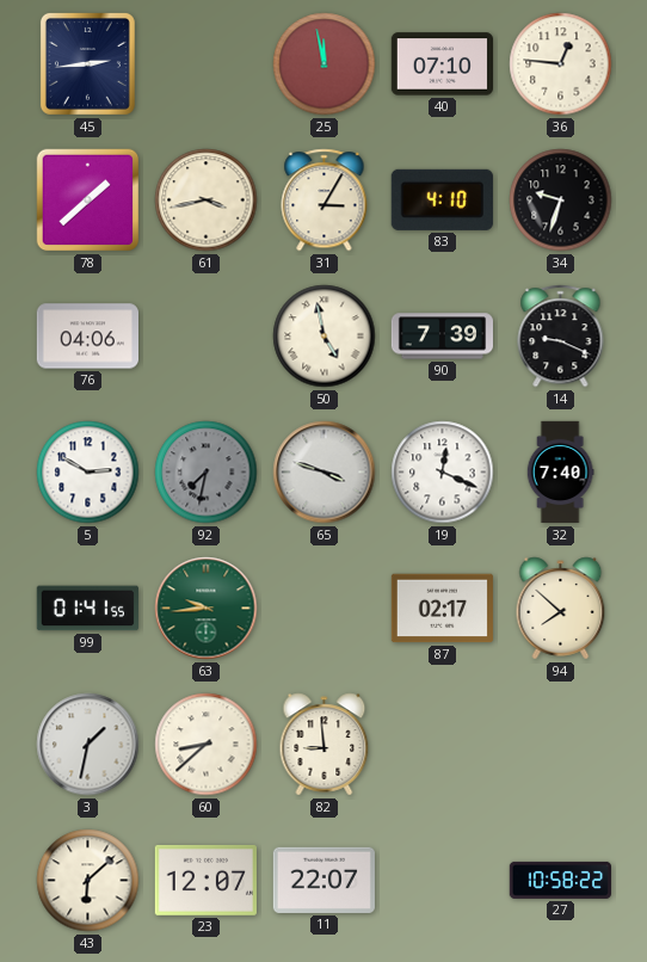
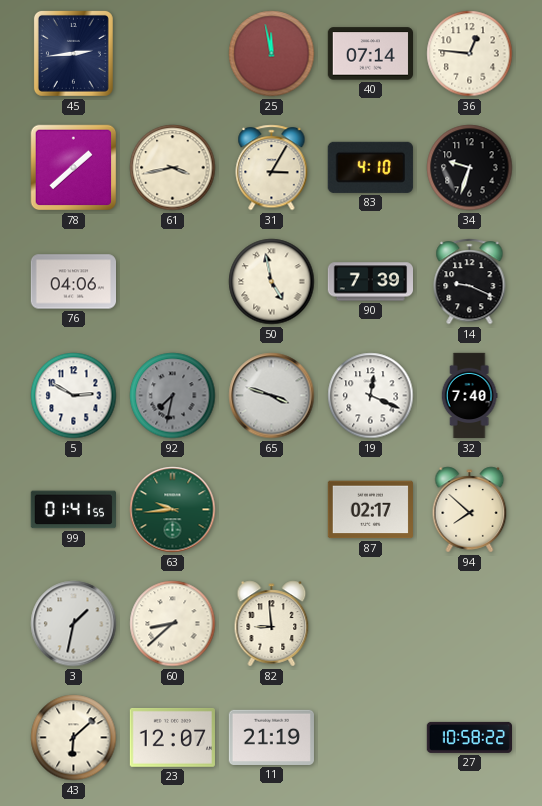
40: 07:10 -> 07:14 (370, 54)
11: 22:07 -> 21:19 (271, 737)
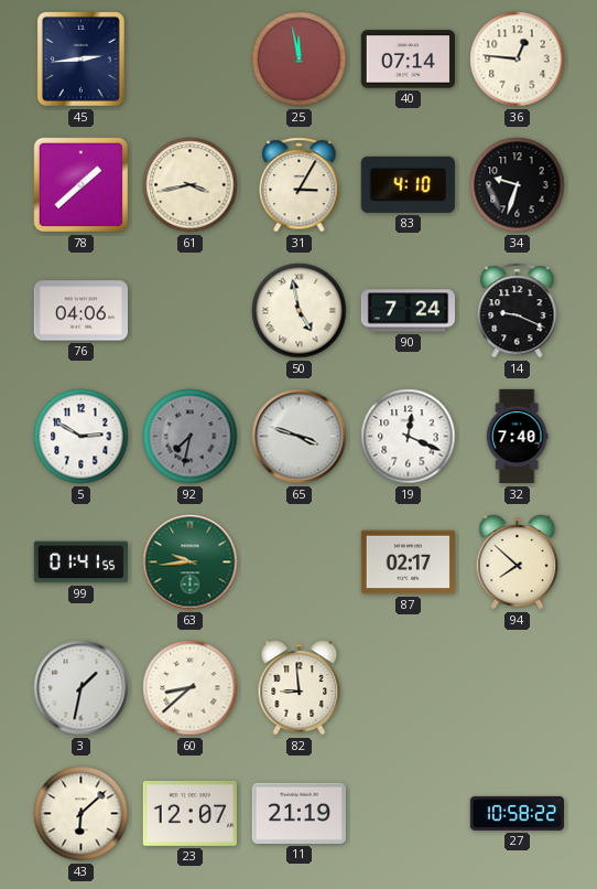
90: 7:39 -> 7:24 (408, 311)
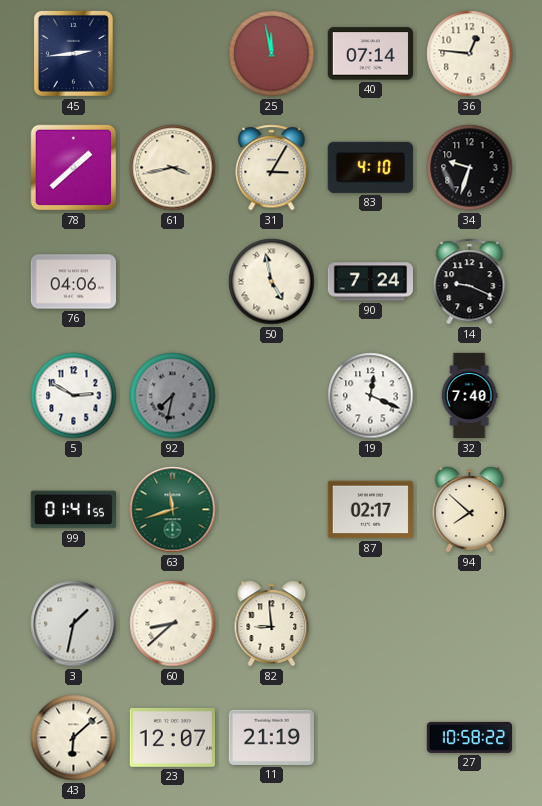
65: 3:48 -> none (300, 437)
63: 9:44 -> 11:42 (173, 510)
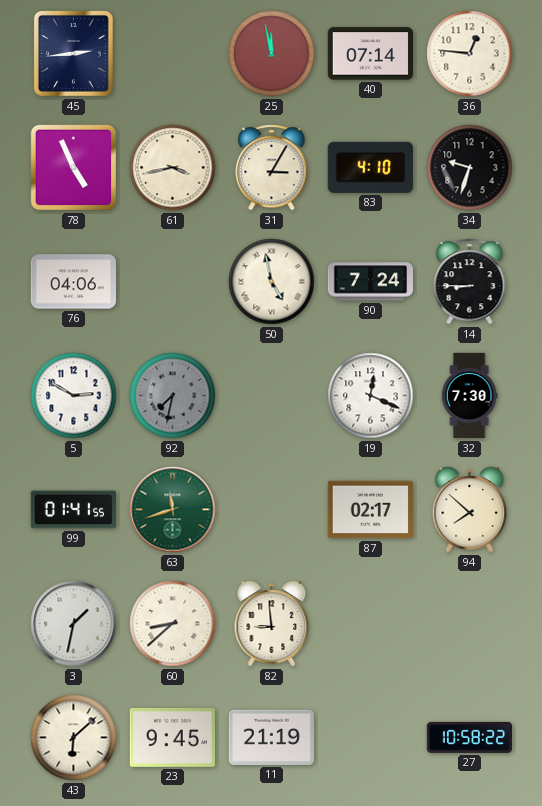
78: 1:38 -> 4:56 (74, 168)
14: 9:19 -> 8:45 (470, 282)
32: 7:40 -> 7:30 (469, 396)
23: 12:07 -> 9:45 (172, 737)
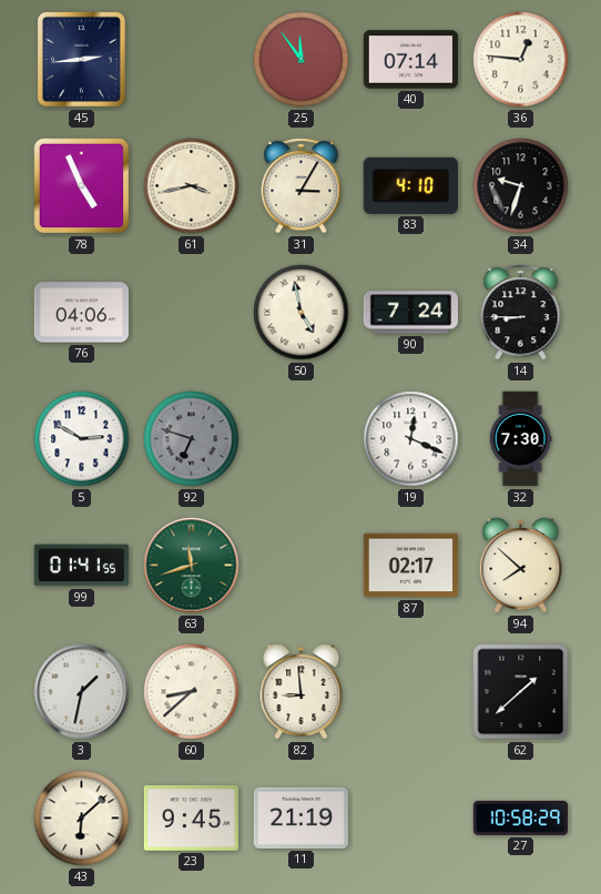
25: 11:58 -> 11:54 (302, 60)
92: 7:32 -> 6:48 (192, 439)
62: none -> 1:38 (521, 692)
27: 10:58:22 -> 10:58:29 (520, 817)
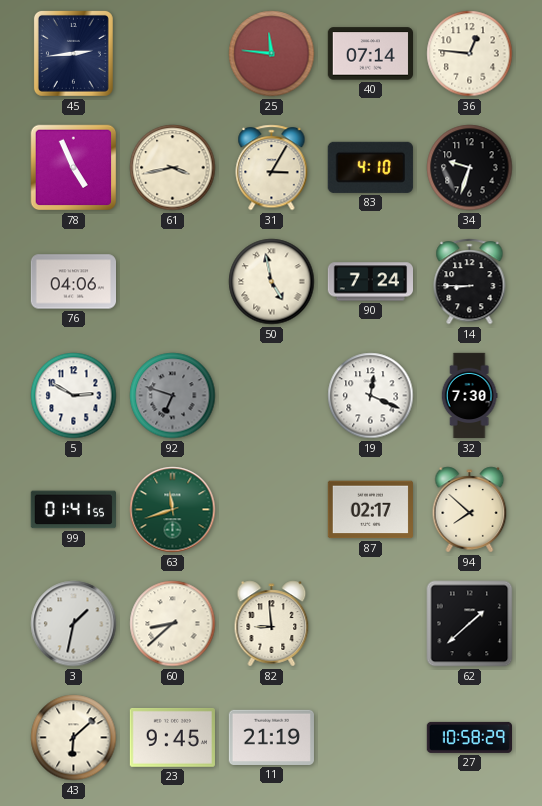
25: 11:54 -> 11:46 (272, 54)
